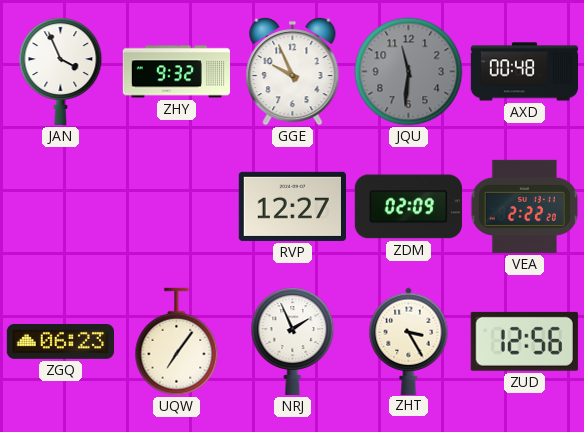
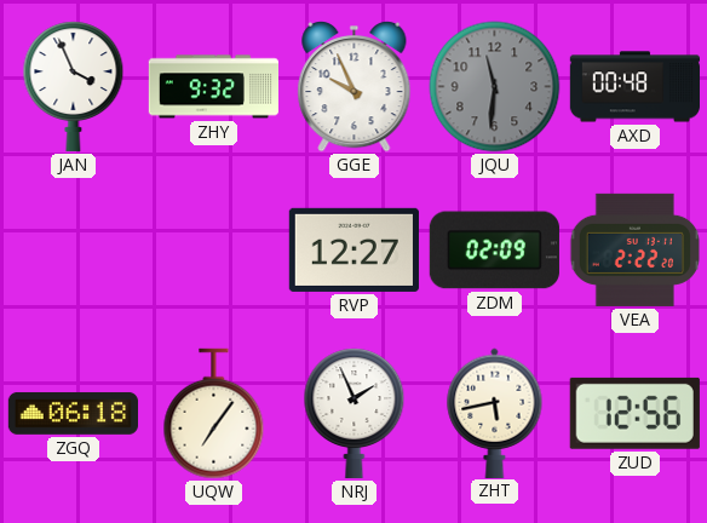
ZGQ: 06:23 -> 06:18 (73, 414)
ZHT: 3:25 -> 5:43 (495, 413)
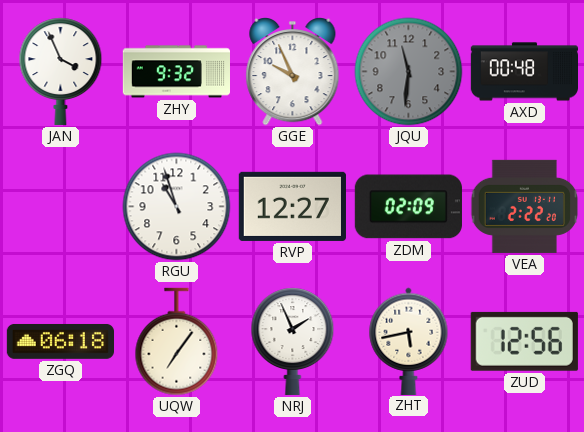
RGU: none -> 10:57 (177, 207)
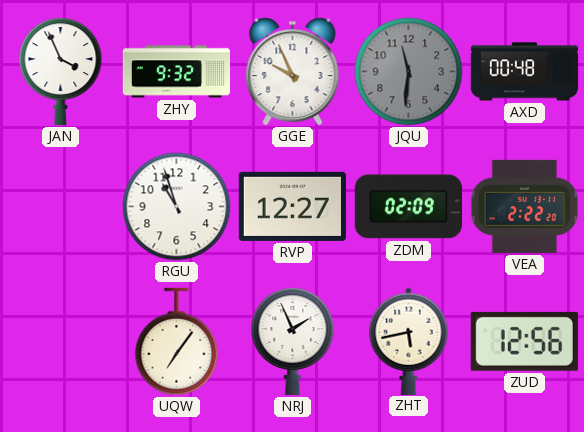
ZGQ: 06:18 -> none (60, 342)
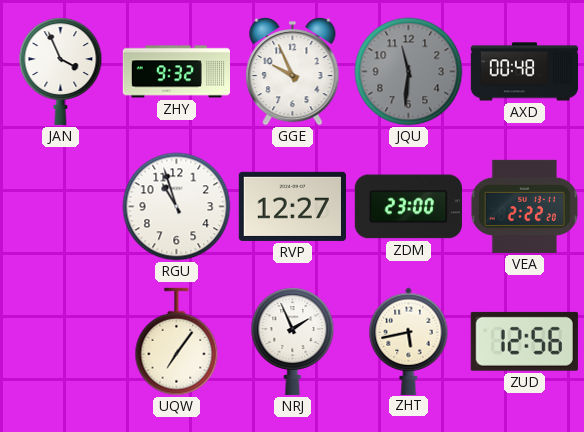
ZDM: 02:09 -> 23:00 (408, 207)
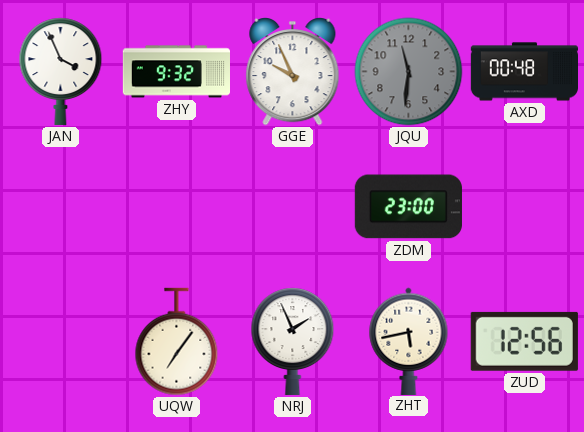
RGU: 10:57 -> none (177, 207)
RVP: 12:27 -> none (292, 206)
VEA: 2:22 -> none (525, 206)
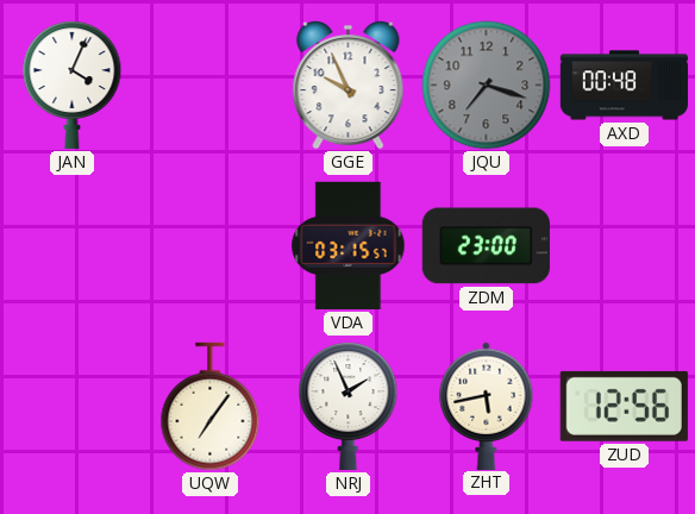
JAN: 3:56 -> 4:04 (73, 84)
ZHY: 9:32 -> none (176, 72)
JQU: 11:31 -> 7:18 (487, 86)
VDA: none -> 03:15 (349, 245)
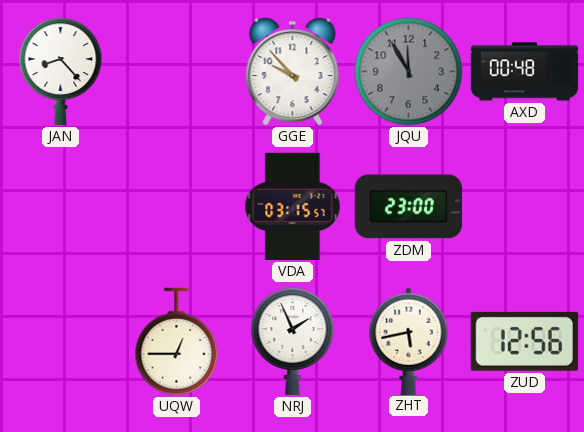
JAN: 4:04 -> 8:23 (61, 71)
GGE: 9:56 -> 9:53 (293, 72)
JQU: 7:18 -> 11:55 (409, 72)
UQW: 7:06 -> 12:45 (177, 342)
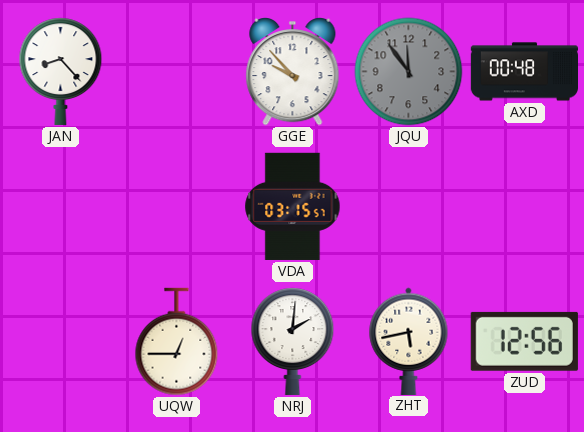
JQU: 11:55 -> 11:54 (409, 72)
ZDM: 23:00 -> none (408, 207)
NRJ: 1:56 -> 2:01 (293, 341)
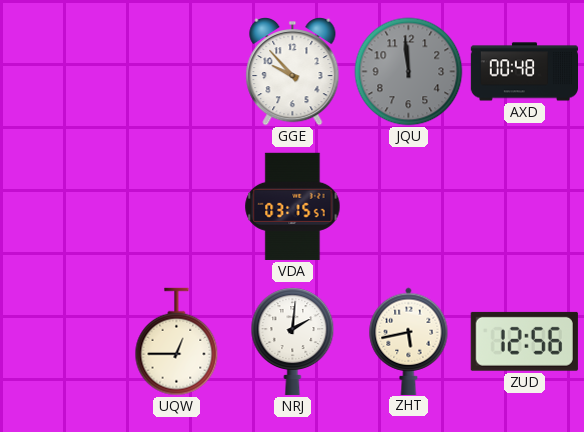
JAN: 8:23 -> none (61, 71)
JQU: 11:54 -> 11:59 (409, 72)
